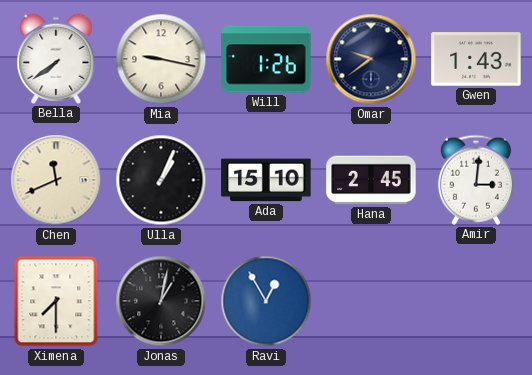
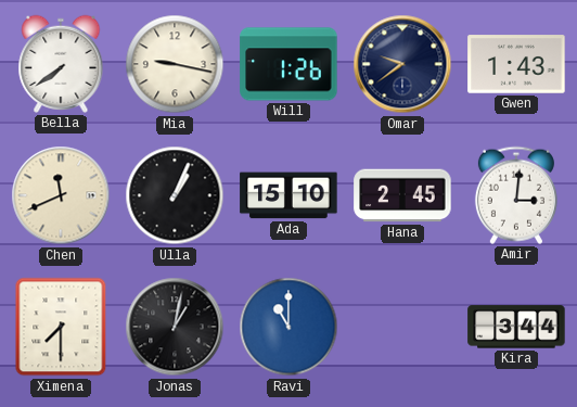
Ravi: 12:55 -> 11:00 (288, 327)
Kira: none -> 3:44 (516, 327)
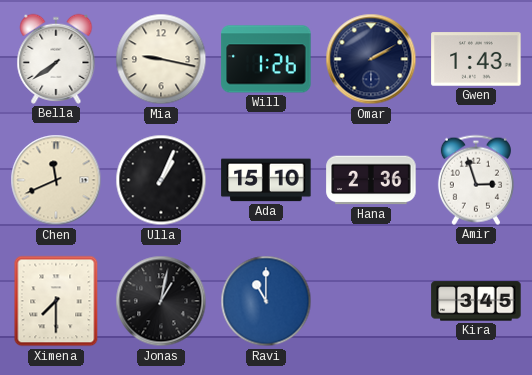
Omar: 9:39 -> 2:10 (371, 59)
Hana: 2:45 -> 2:36 (371, 180)
Amir: 3:01 -> 2:57 (476, 180)
Kira: 3:44 -> 3:45 (476, 301)
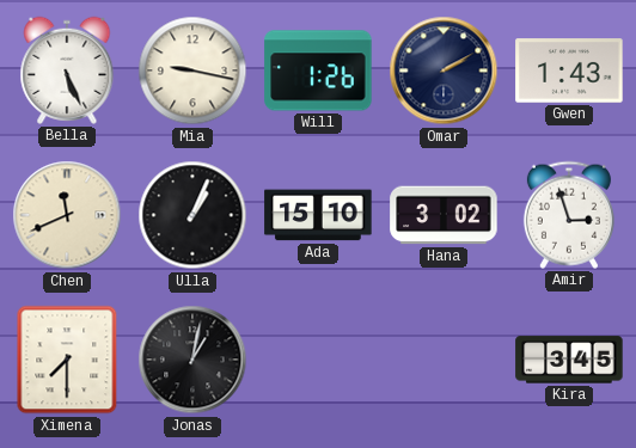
Bella: 7:39 -> 5:26 (67, 70)
Hana: 2:36 -> 3:02 (444, 215)
Ravi: 11:00 -> none (266, 301)
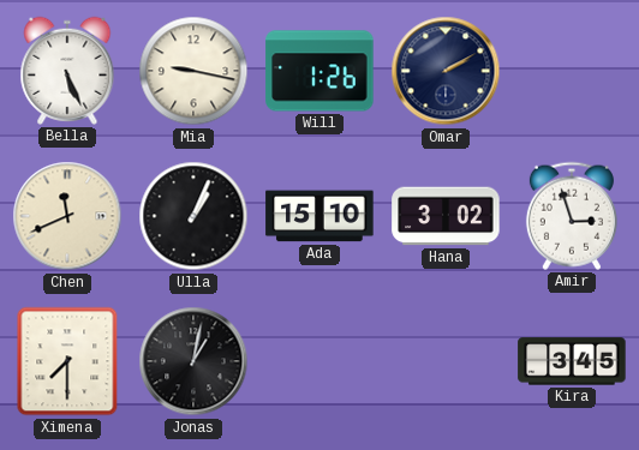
Gwen: 1:43 -> none (569, 70)
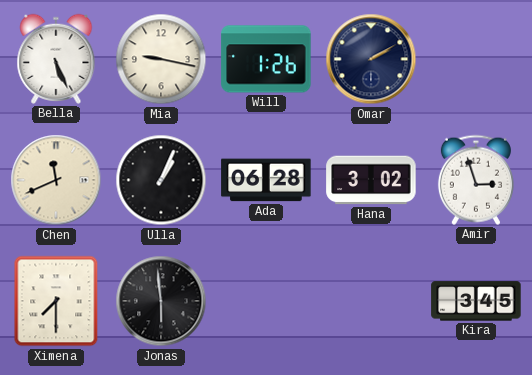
Ada: 15:10 -> 06:28 (266, 180)
Jonas: 1:02 -> 5:59 (161, 301)
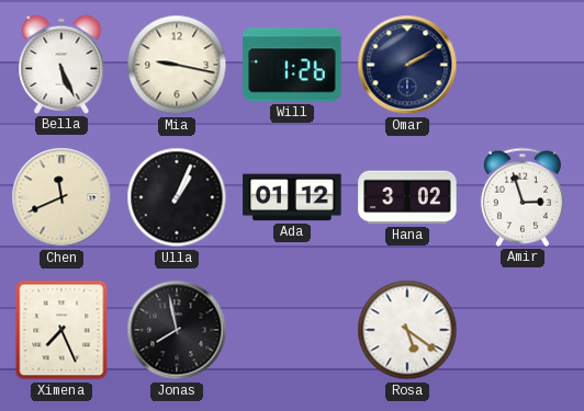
Ada: 06:28 -> 01:12 (292, 197)
Ximena: 7:30 -> 7:26 (61, 330)
Jonas: 5:59 -> 7:58 (177, 330)
Rosa: none -> 5:21 (407, 330)
Kira: 3:45 -> none (476, 301)
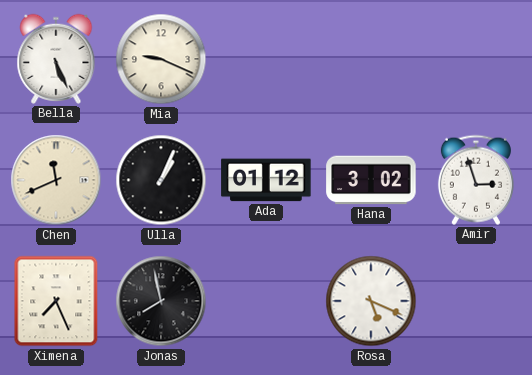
Mia: 9:17 -> 9:19 (161, 59)
Will: 1:26 -> none (292, 65)
Omar: 2:10 -> none (407, 65)
Rosa: 5:21 -> 5:19 (371, 301)
